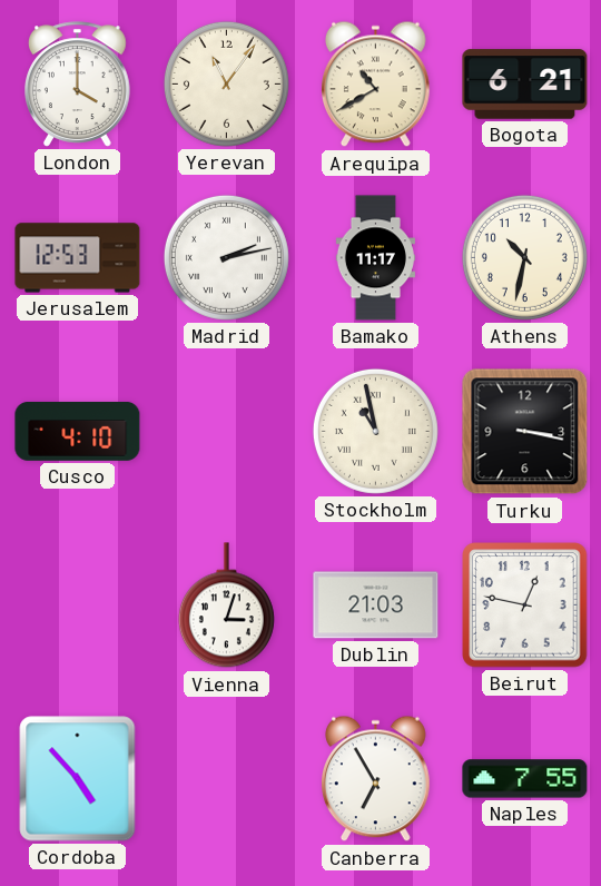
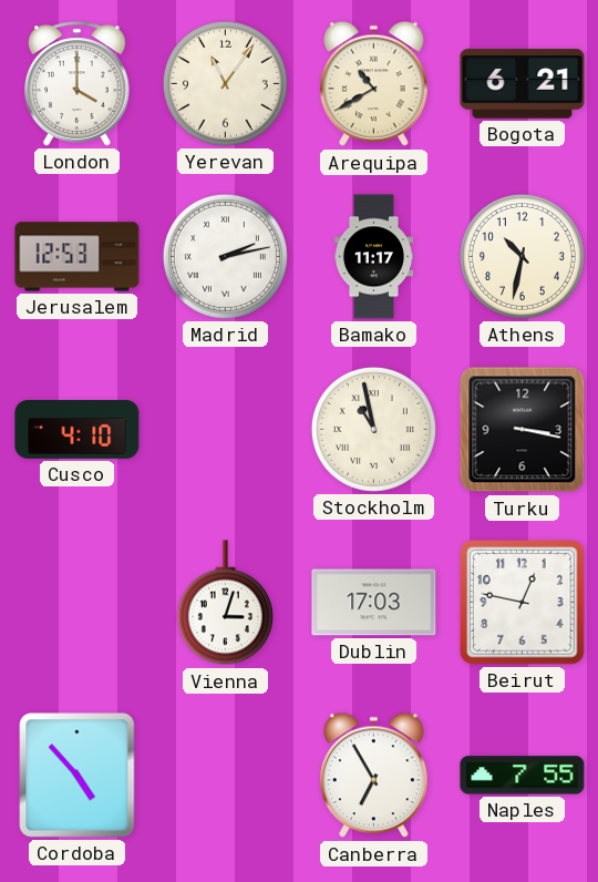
Dublin: 21:03 -> 17:03 (374, 603)
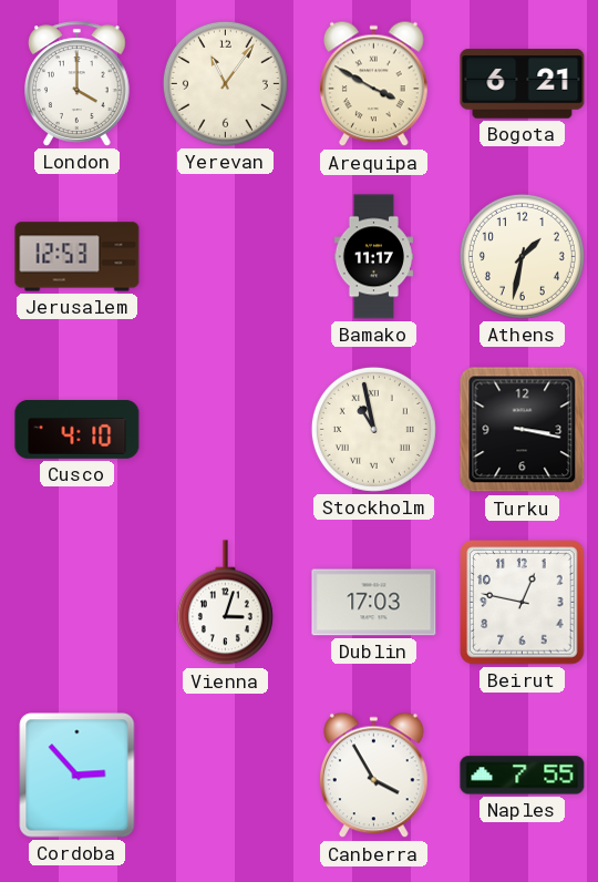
Arequipa: 10:40 -> 3:50 (374, 84)
Madrid: 2:13 -> none (225, 256)
Athens: 10:32 -> 1:32 (522, 256)
Cordoba: 4:53 -> 2:53 (78, 776)
Canberra: 6:55 -> 3:55 (374, 776)
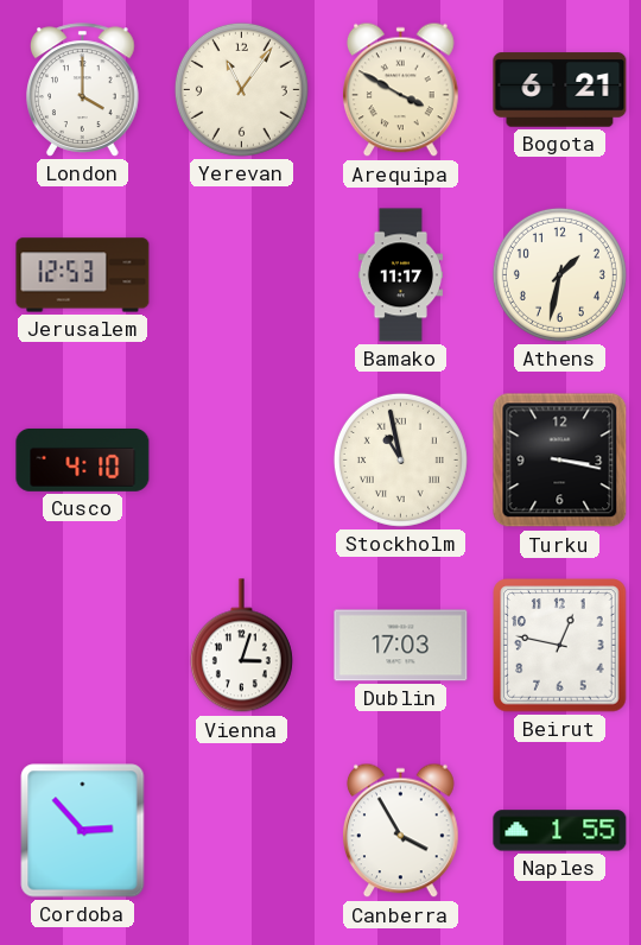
Naples: 7:55 -> 1:55 (560, 831)
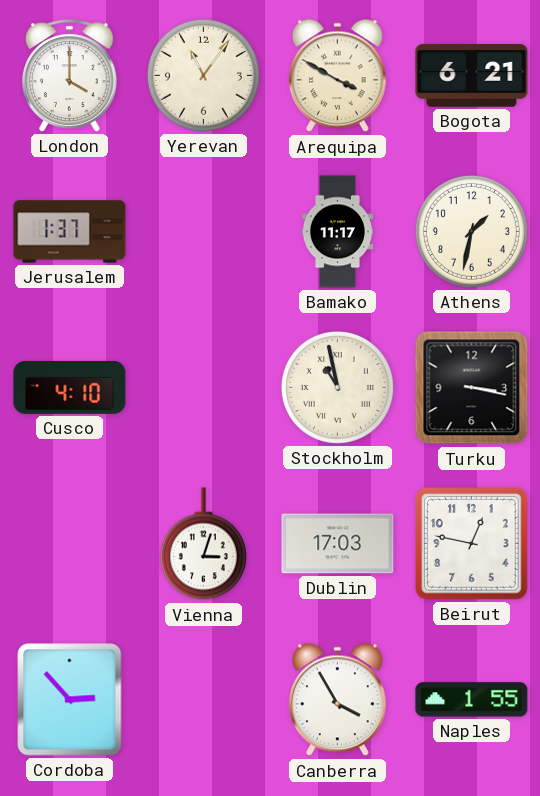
Jerusalem: 12:53 -> 1:37 (70, 232)
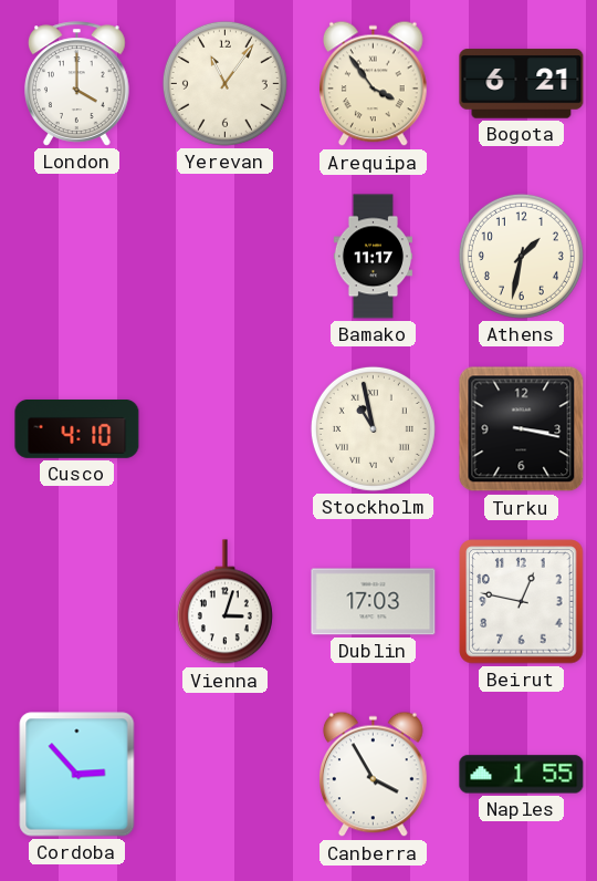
Arequipa: 3:50 -> 3:54 (374, 84)
Jerusalem: 1:37 -> none (70, 232)
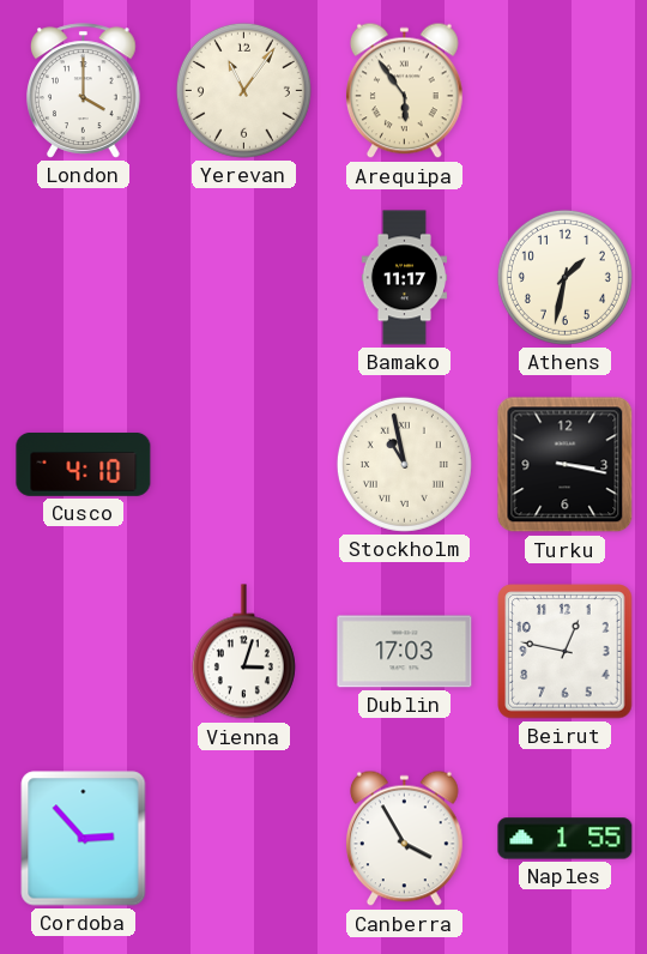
Arequipa: 3:54 -> 5:54 (405, 91)
Bogota: 6:21 -> none (522, 84)
